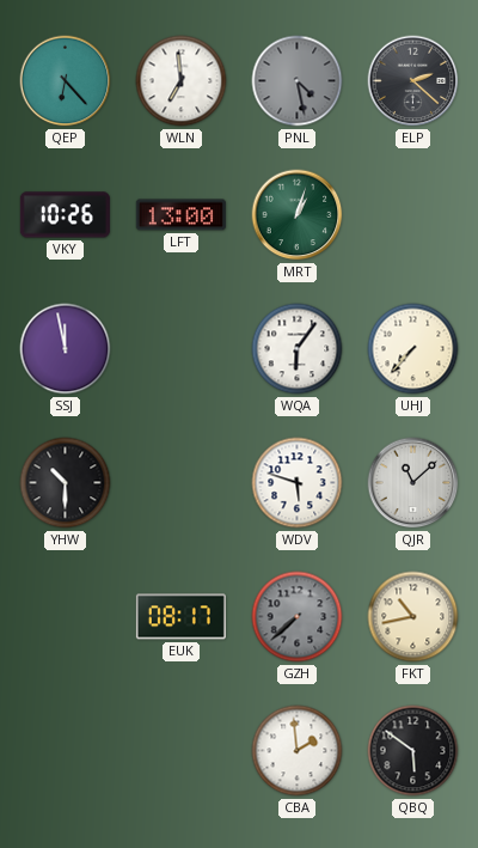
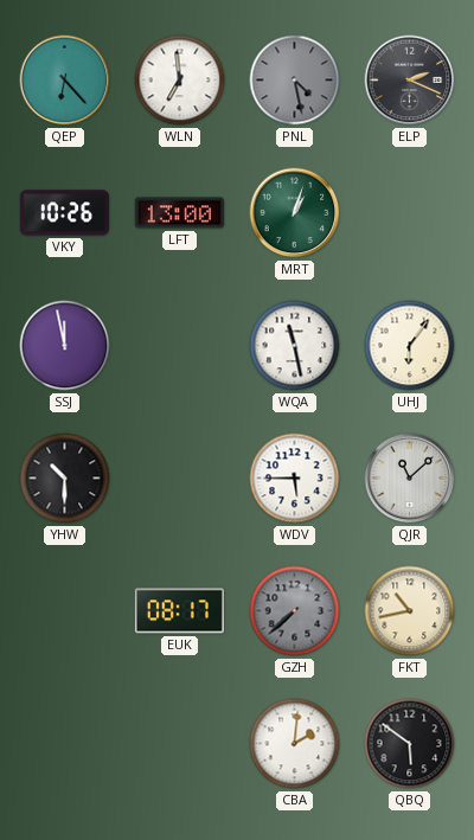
ELP: 2:22 -> 2:19 (410, 81)
WQA: 6:06 -> 11:28 (295, 346)
UHJ: 7:37 -> 6:06 (410, 346)
WDV: 5:48 -> 5:45 (295, 479)
CBA: 1:59 -> 2:01 (295, 744)
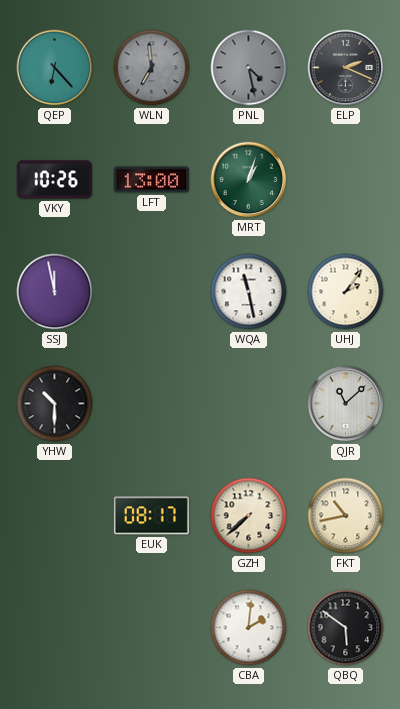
WLN dial: white -> grey (152, 68)
UHJ: 6:06 -> 2:06 (346, 292)
WDV: 5:45 -> none (295, 479)
GZH dial: grey -> cream (249, 516)
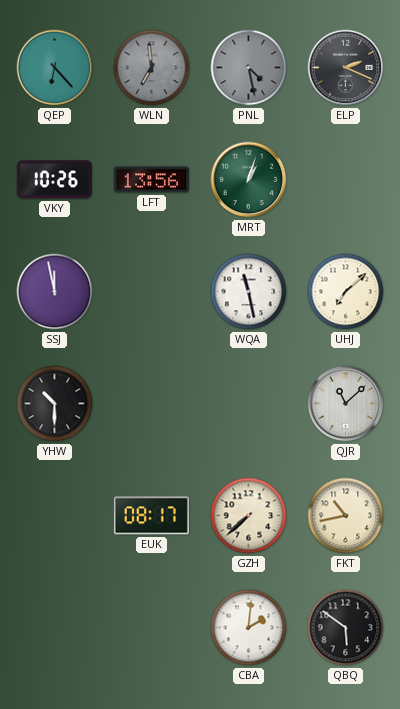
LFT: 13:00 -> 13:56 (151, 180)
UHJ: 2:06 -> 7:08 (346, 292)
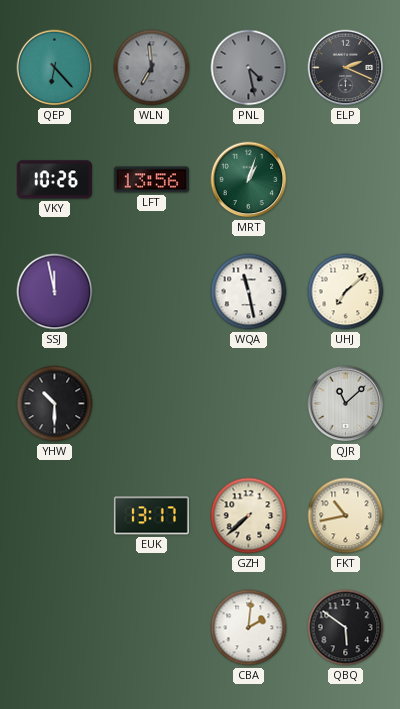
EUK: 08:17 -> 13:17 (151, 516)
